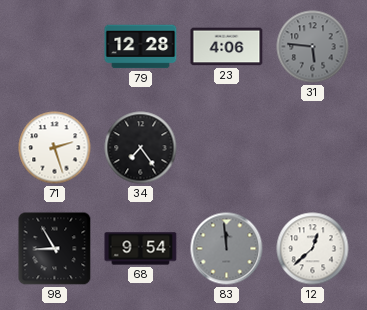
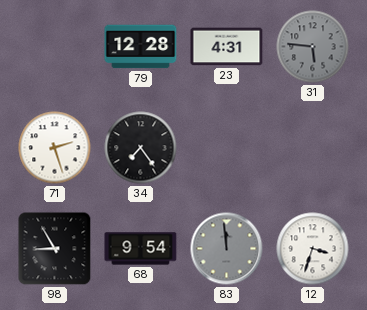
23: 4:06 -> 4:31 (227, 47)
12: 12:38 -> 3:33 (313, 249)
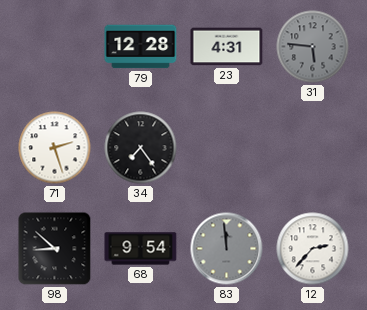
98: 8:55 -> 8:52 (55, 249)
12: 3:33 -> 2:37 (313, 249)
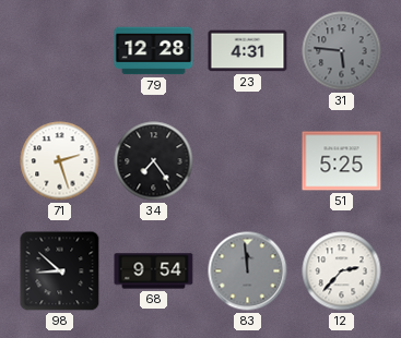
51: none -> 5:25 (342, 161)
